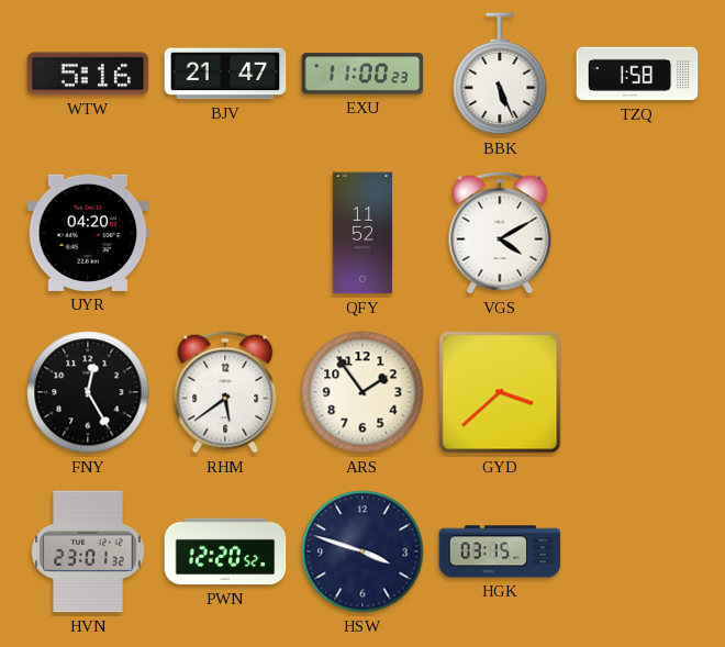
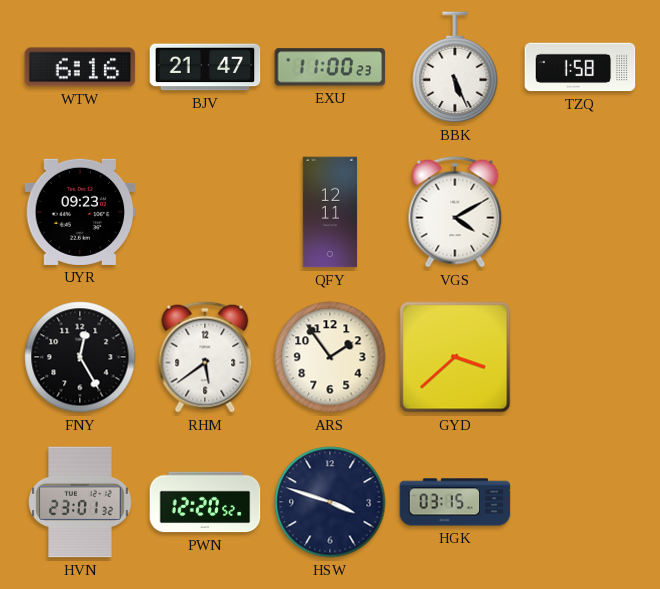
WTW: 5:16 -> 6:16 (80, 67)
UYR: 04:20 -> 09:23 (80, 212)
QFY: 11:52 -> 12:11 (330, 212)
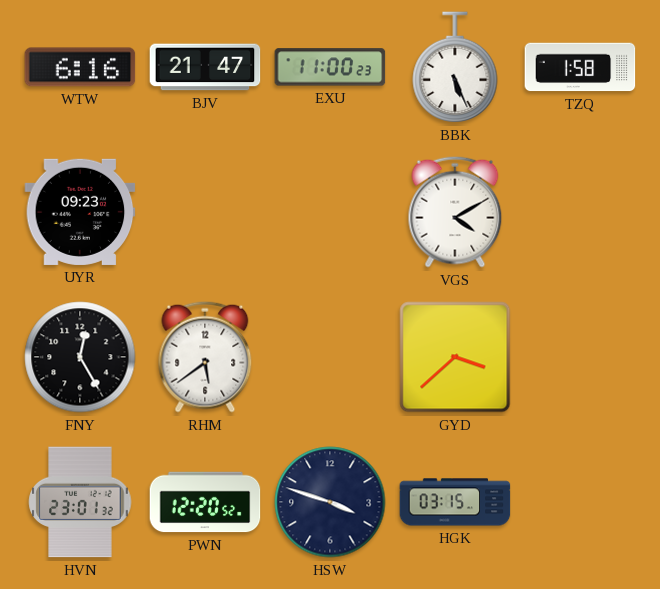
QFY: 12:11 -> none (330, 212)
ARS: 1:54 -> none (330, 357)
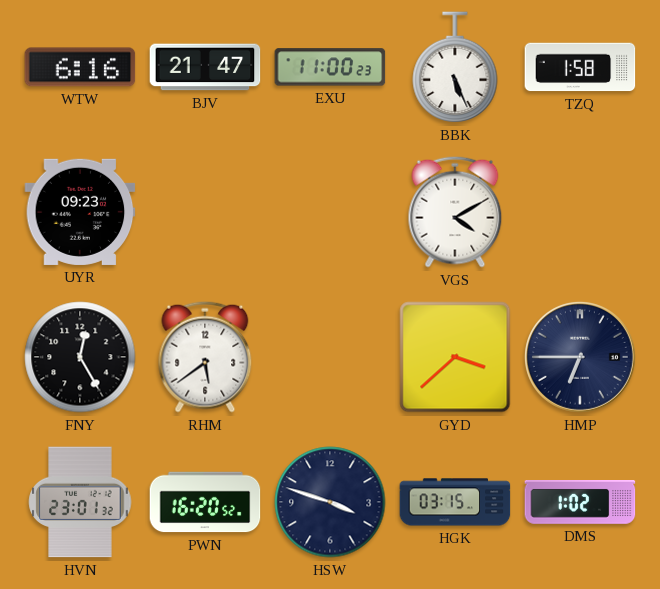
HMP: none -> 6:45 (580, 357)
PWN: 12:20 -> 16:20 (205, 502)
DMS: none -> 1:02 (580, 503)
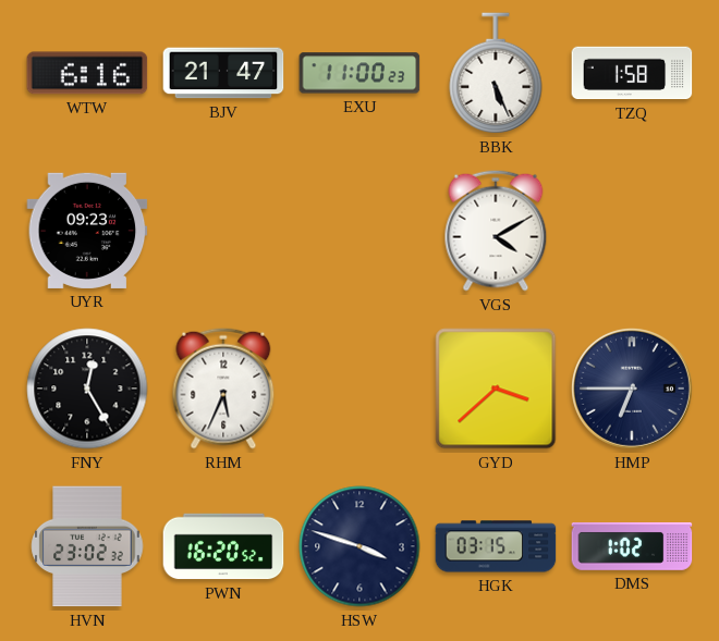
RHM: 5:39 -> 5:34 (223, 389)
HVN: 23:01 -> 23:02 (87, 546)
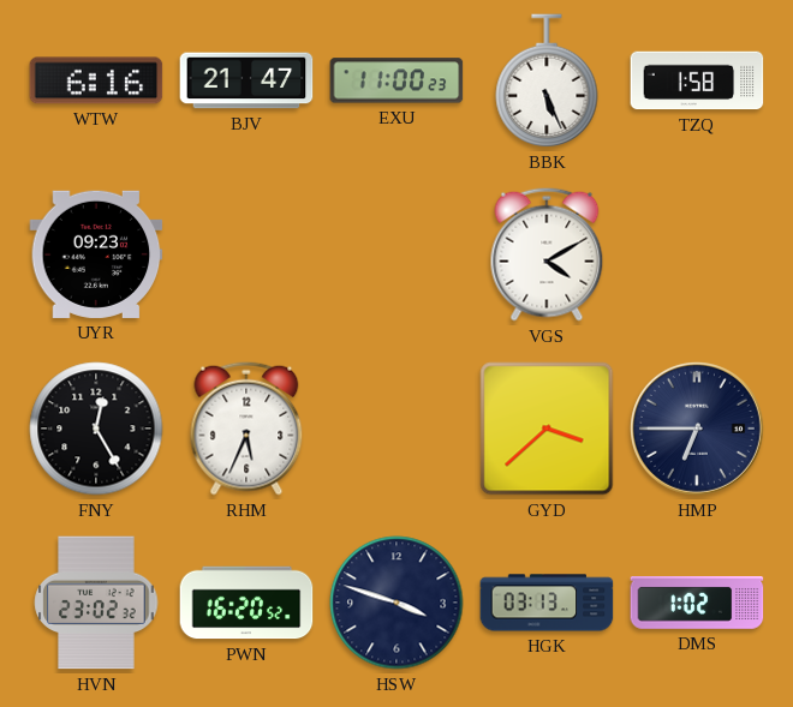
HGK: 03:15 -> 03:13 (547, 603)
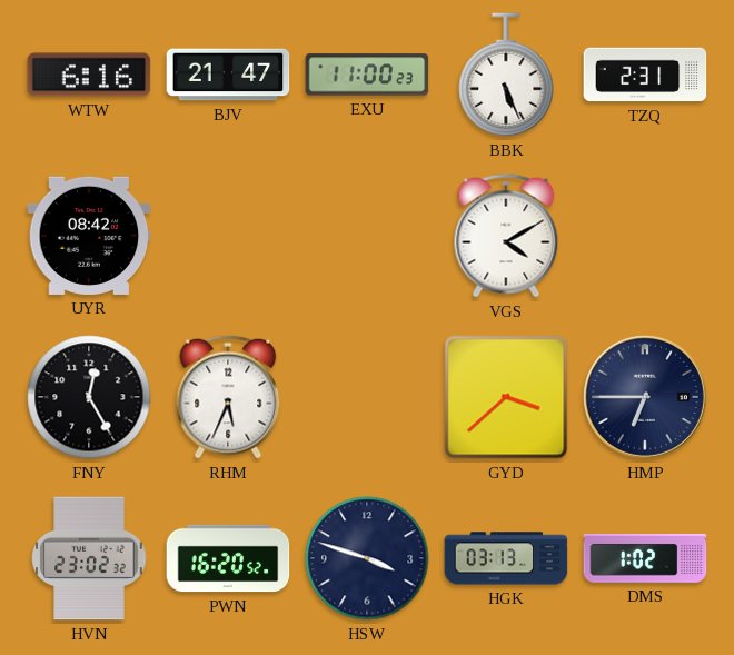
TZQ: 1:58 -> 2:31 (645, 75)
UYR: 09:23 -> 08:42 (89, 236)
